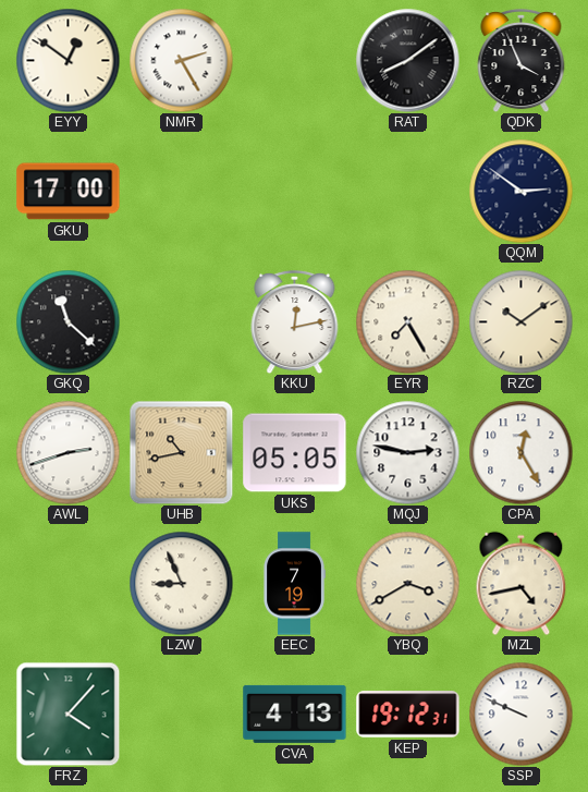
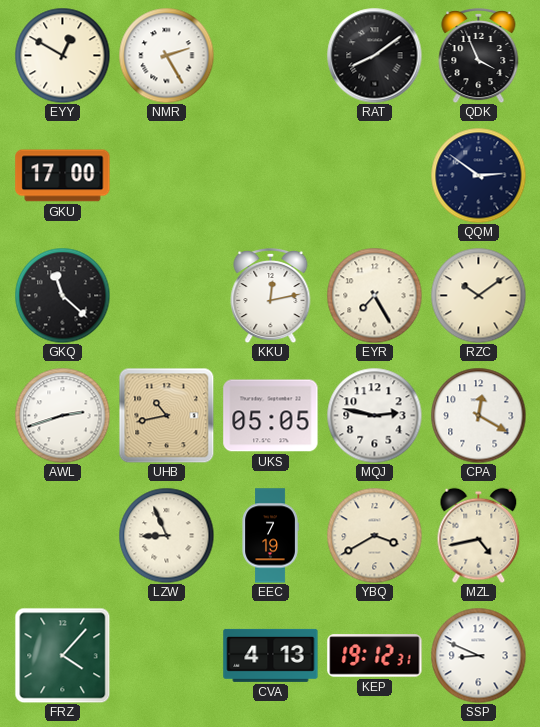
EYY: 12:51 -> 12:50 (62, 55)
CPA: 12:25 -> 12:20 (478, 415)
SSP: 9:49 -> 8:49 (478, 655)
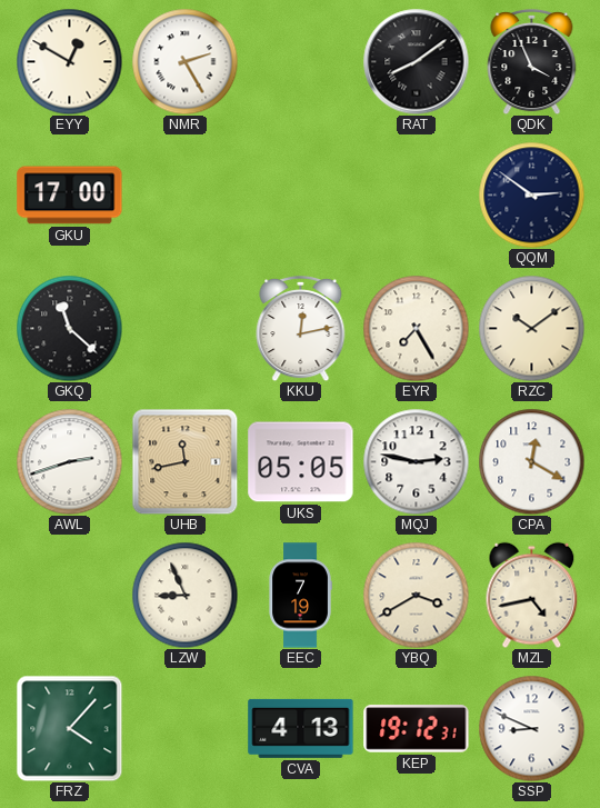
UHB: 10:43 -> 11:43 (184, 461)
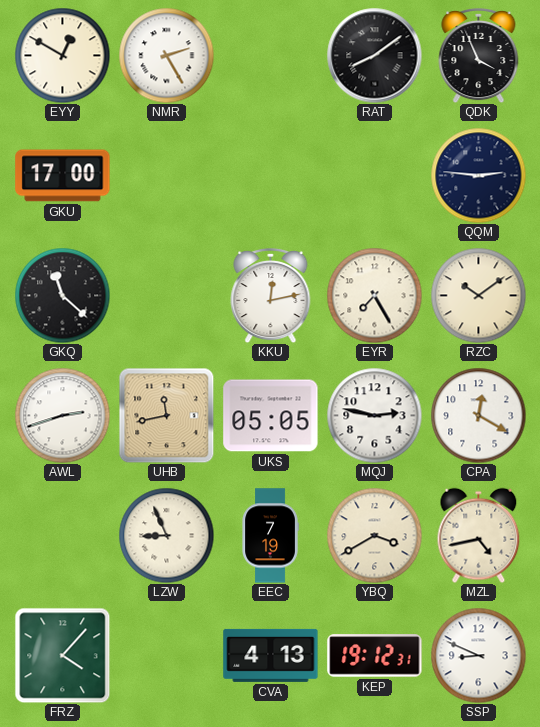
QQM: 2:51 -> 2:46 (478, 175)
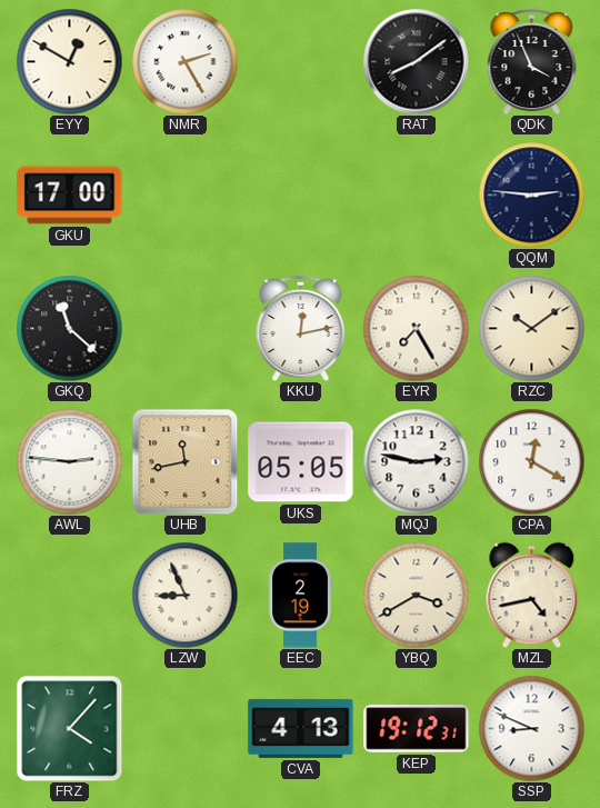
AWL: 2:42 -> 2:46 (69, 461)
EEC: 7:19 -> 2:19 (300, 596)
